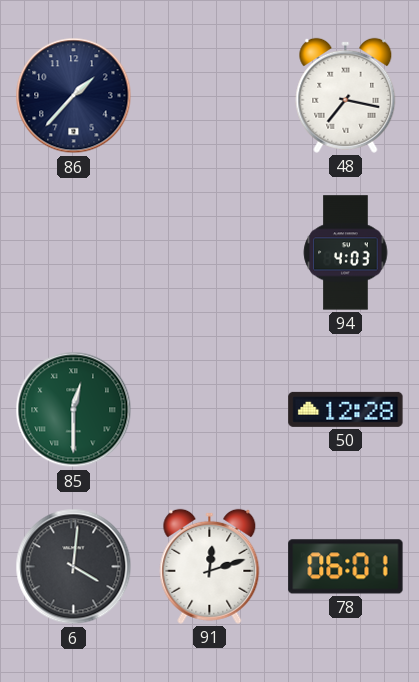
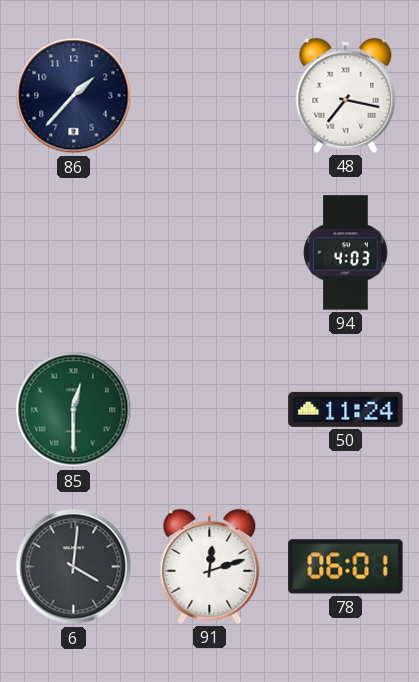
50: 12:28 -> 11:24 (346, 409)
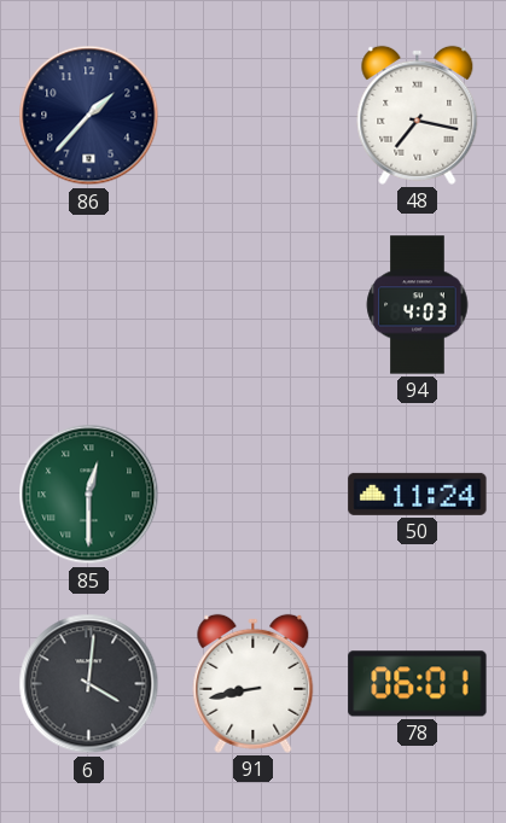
91: 12:12 -> 8:43 (254, 683)
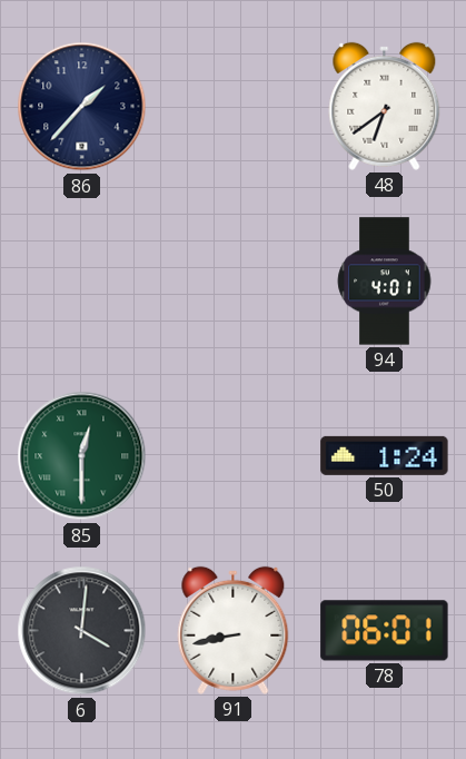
48: 7:17 -> 6:39 (385, 106)
94: 4:03 -> 4:01 (385, 282)
50: 11:24 -> 1:24 (385, 455)
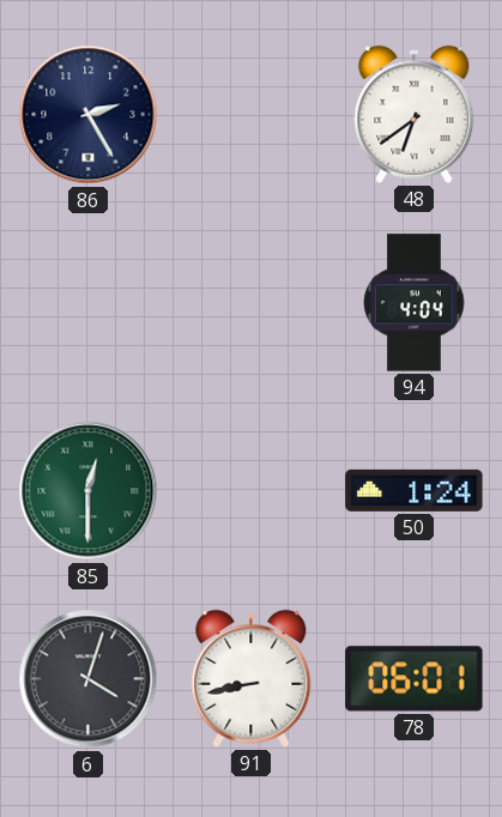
86: 1:37 -> 2:25 (89, 115)
94: 4:01 -> 4:04 (415, 303)
6: 4:01 -> 4:03 (89, 679)
